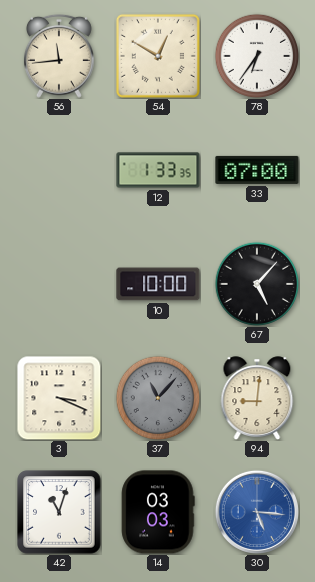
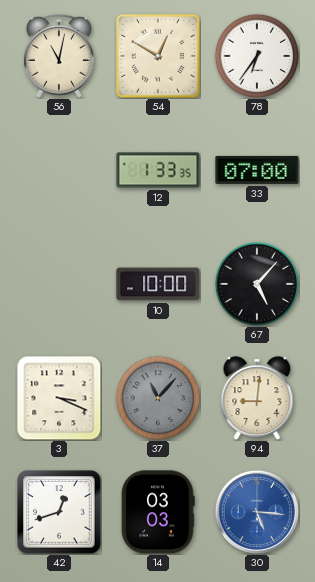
56: 11:44 -> 11:02 (59, 56)
42: 11:03 -> 12:42 (59, 512)
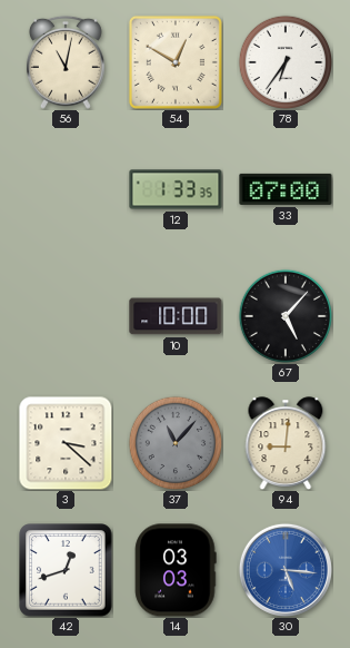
3: 3:19 -> 3:22 (66, 443)
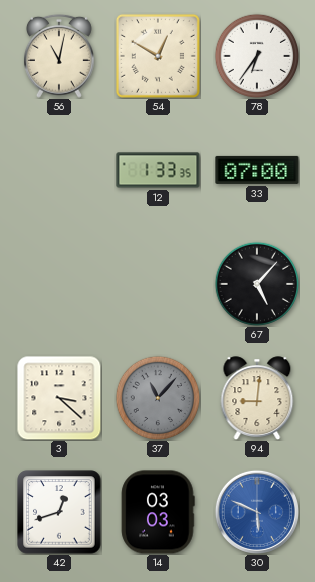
10: 10:00 -> none (176, 316)
30: 5:16 -> 5:49 (257, 512)
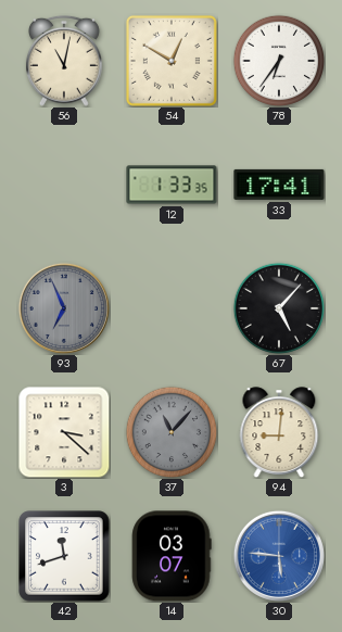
33: 07:00 -> 17:41 (279, 185)
93: none -> 6:56 (64, 308)
42: 12:42 -> 11:42 (64, 556)
14: 03:03 -> 03:07 (172, 556)
30: 5:49 -> 5:46 (279, 556)
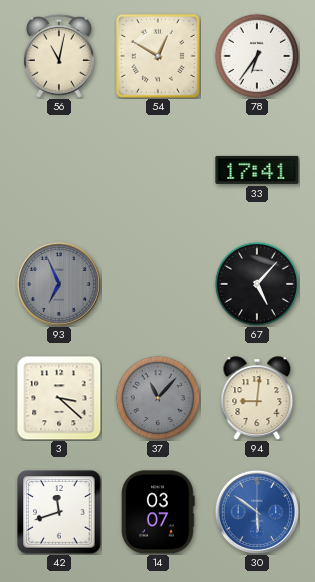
12: 1:33 -> none (172, 185)
30: 5:46 -> 5:51 (257, 512)
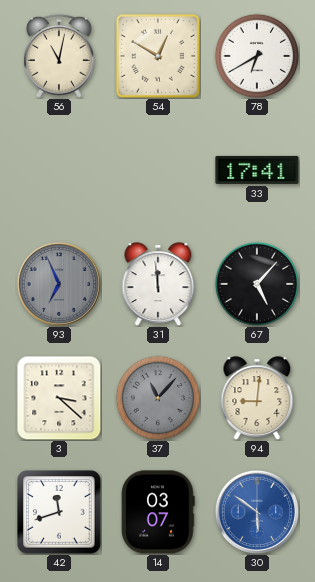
78: 6:36 -> 6:40 (257, 56)
31: none -> 11:59 (158, 284)
